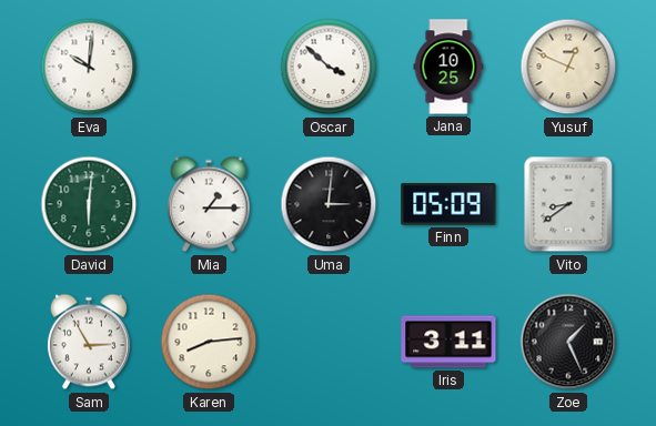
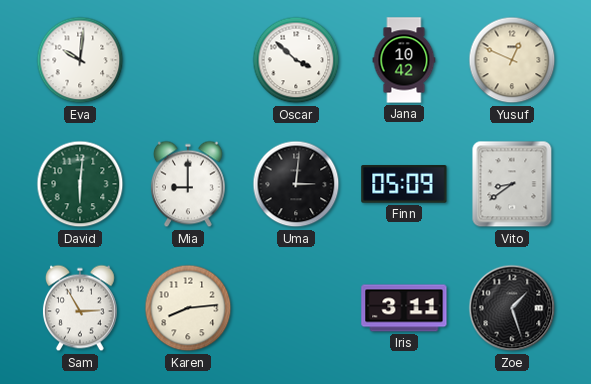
Jana: 10:25 -> 10:42 (404, 60)
Mia: 1:15 -> 9:00 (188, 184)
Zoe: 1:26 -> 1:27 (512, 308)
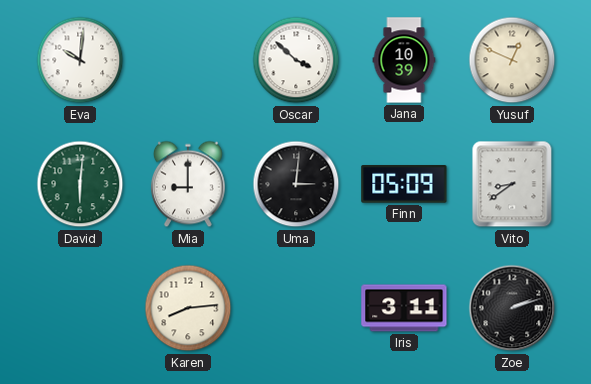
Jana: 10:42 -> 10:39 (404, 60)
Sam: 2:55 -> none (80, 308)
Zoe: 1:27 -> 2:12 (512, 308)
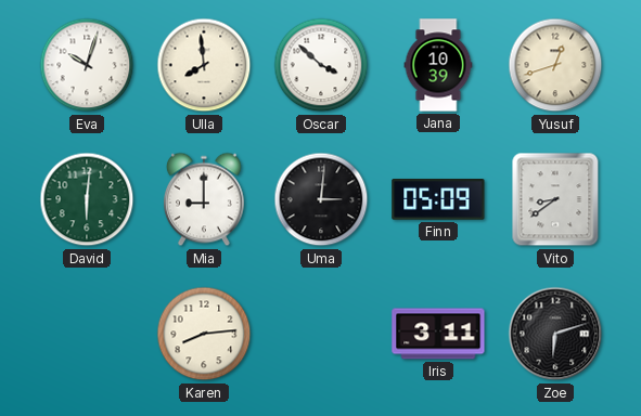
Eva: 10:01 -> 10:03 (87, 65)
Ulla: none -> 7:59 (204, 65)
Yusuf: 12:49 -> 12:42 (555, 65)
Zoe: 2:12 -> 6:12 (555, 334)
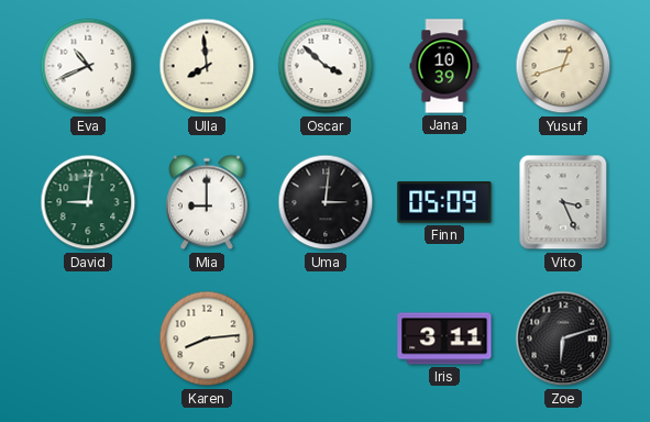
Eva: 10:03 -> 10:41 (88, 66)
David: 6:01 -> 9:01 (88, 202)
Vito: 8:39 -> 3:26 (563, 202)
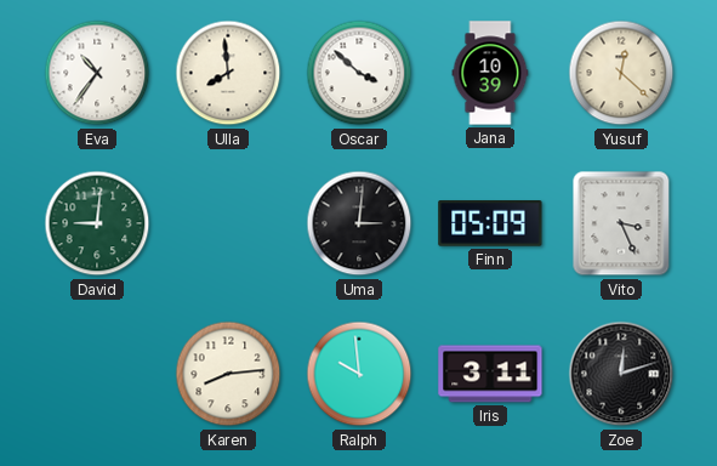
Eva: 10:41 -> 10:36 (97, 73)
Yusuf: 12:42 -> 12:22 (621, 73)
Mia: 9:00 -> none (207, 202)
Ralph: none -> 9:59 (359, 374)
Zoe: 6:12 -> 12:12 (621, 374)
